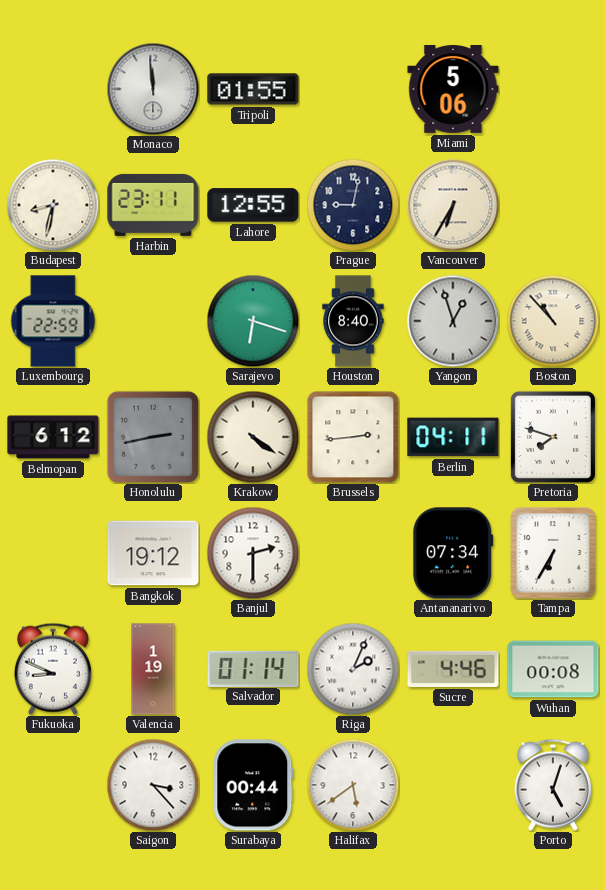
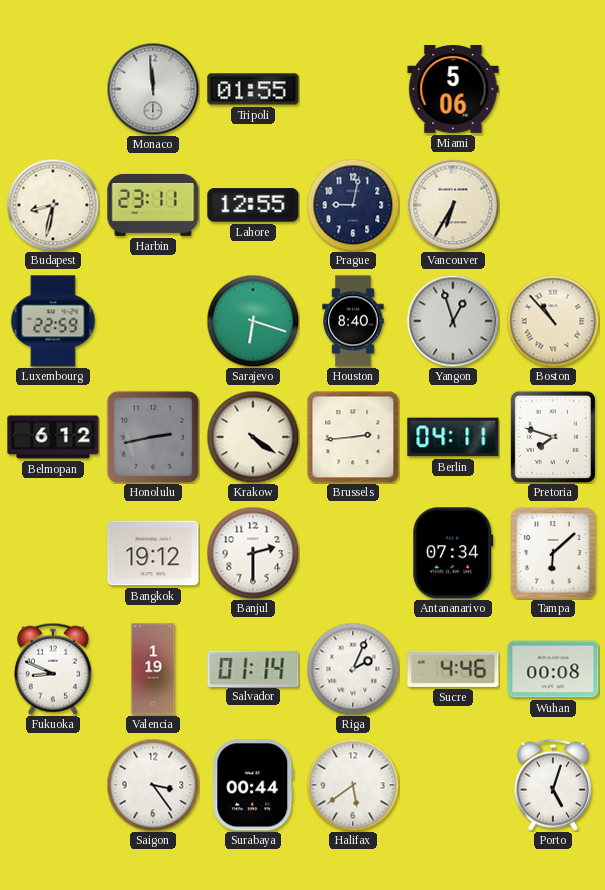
Tampa: 6:35 -> 6:08 (553, 553)
Saigon: 3:23 -> 3:24 (153, 785)
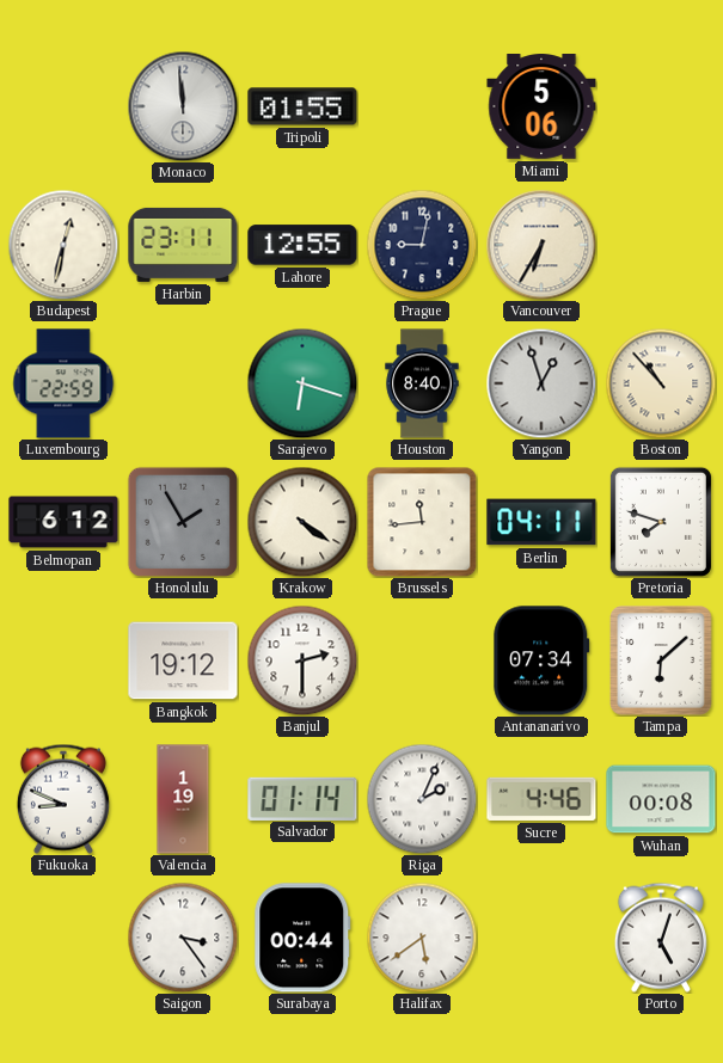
Budapest: 8:32 -> 12:32 (63, 245)
Honolulu: 2:43 -> 1:55 (183, 522)
Brussels: 2:44 -> 11:44 (422, 522)
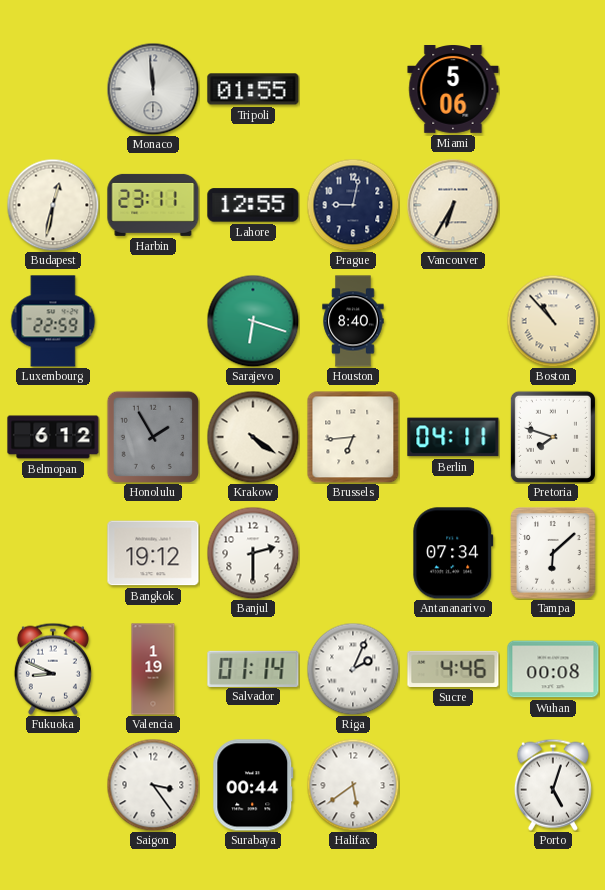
Yangon: 12:57 -> none (541, 383)
Brussels: 11:44 -> 6:44 (353, 437)
